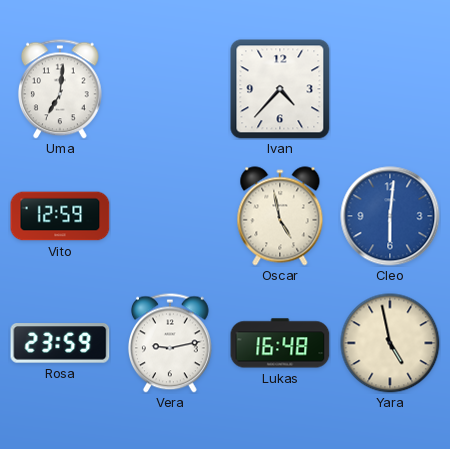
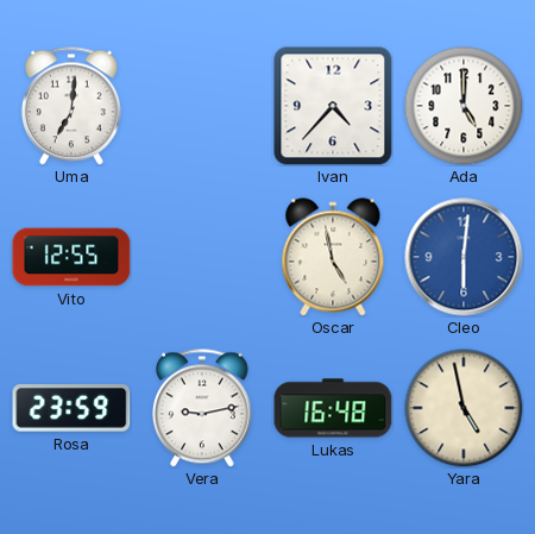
Ada: none -> 5:00 (464, 106)
Vito: 12:59 -> 12:55 (71, 257)
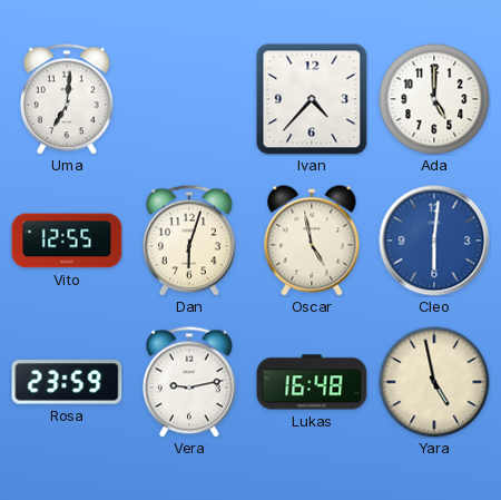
Dan: none -> 6:03 (189, 241)
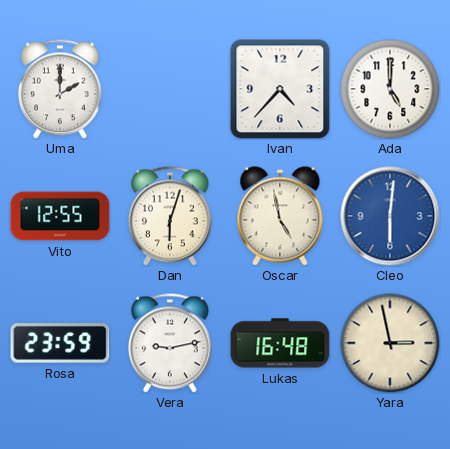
Uma: 7:01 -> 2:00 (60, 89)
Yara: 4:58 -> 2:58 (390, 343)
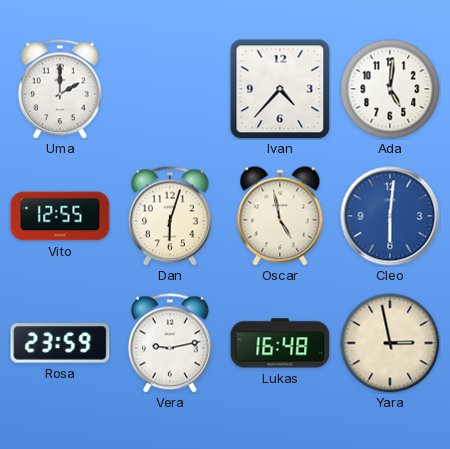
Ada: 5:00 -> 5:01 (390, 89)
